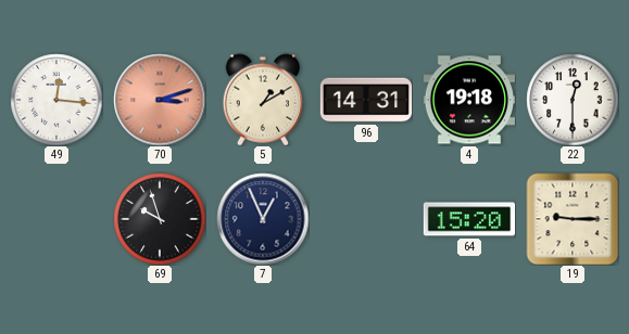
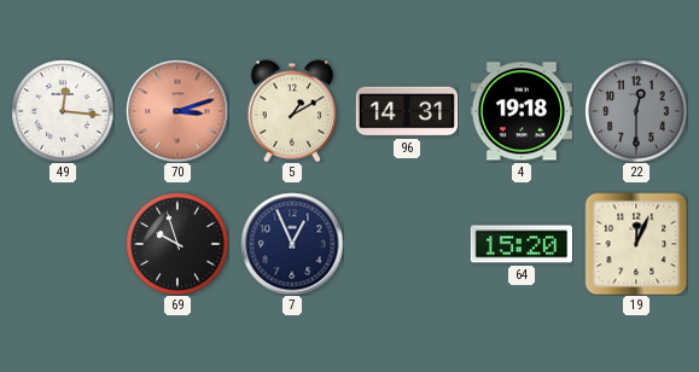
22 dial: white -> grey (636, 111)
19: 9:15 -> 12:04 (636, 244)
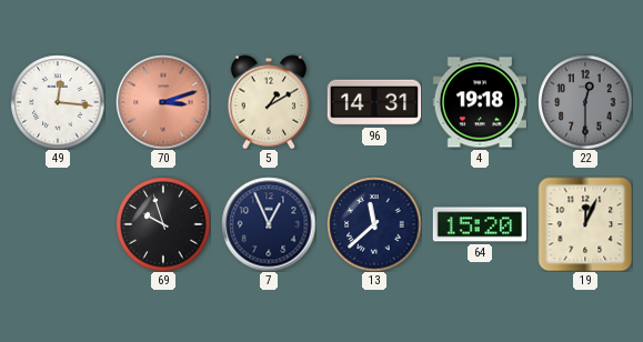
13: none -> 11:38 (374, 224)
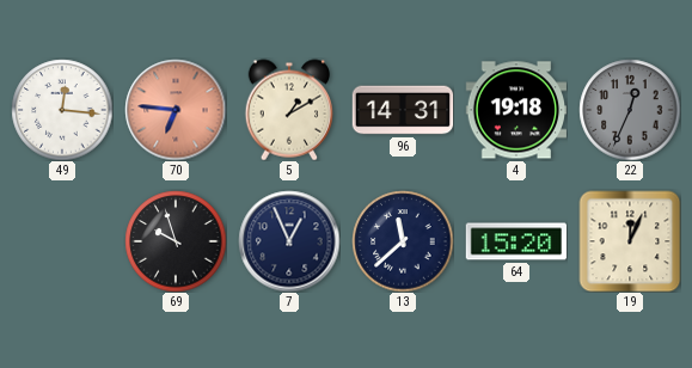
70: 3:12 -> 6:46 (176, 110)
22: 12:30 -> 12:34 (630, 110)
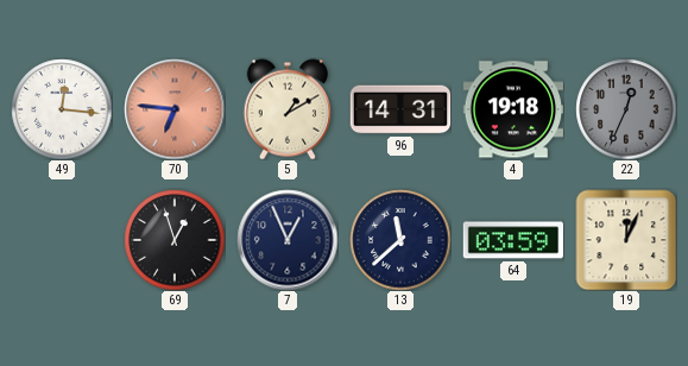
69: 9:57 -> 12:57 (175, 240)
64: 15:20 -> 03:59 (513, 240)
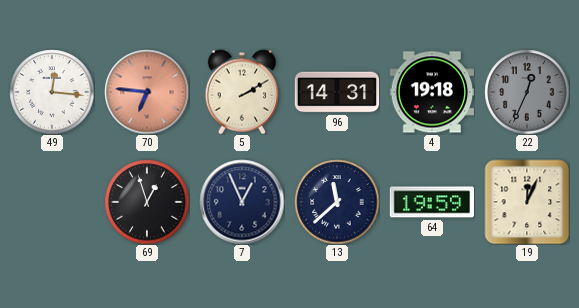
5: 1:10 -> 2:10 (241, 92)
64: 03:59 -> 19:59 (432, 202)
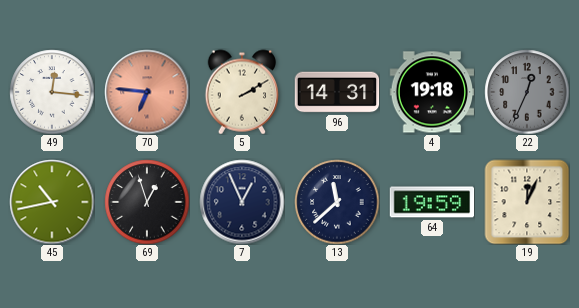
45: none -> 10:43 (52, 202)
